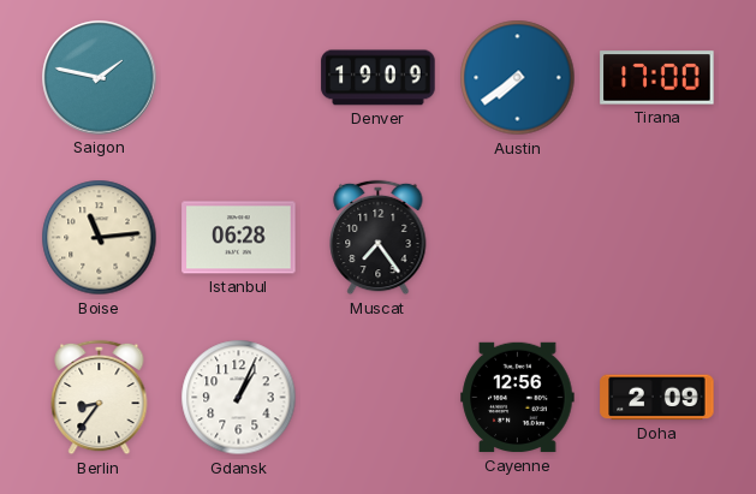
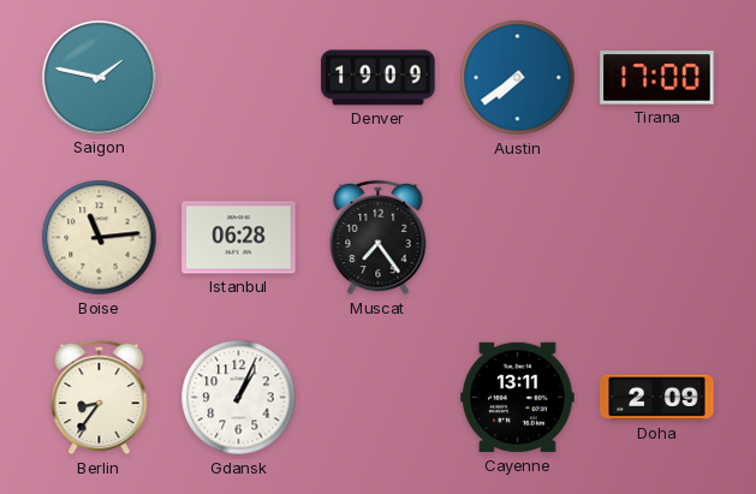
Cayenne: 12:56 -> 13:11 (518, 398)
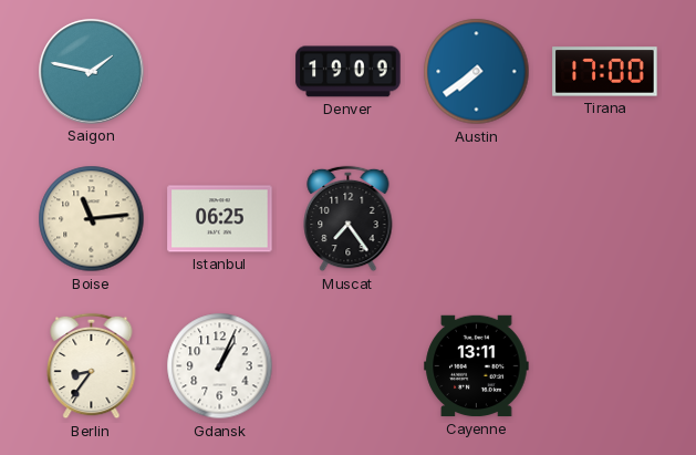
Istanbul: 06:28 -> 06:25 (220, 219)
Doha: 2:09 -> none (657, 398)
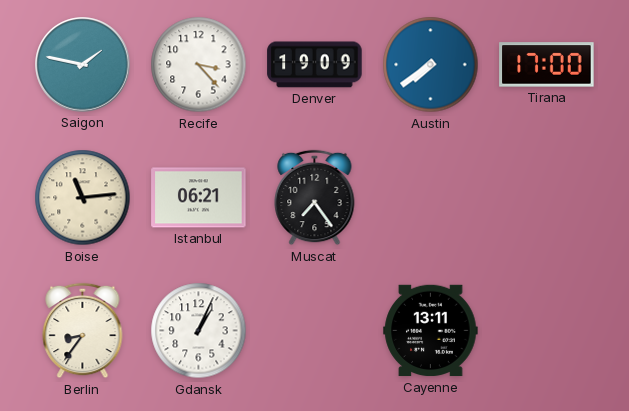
Recife: none -> 3:23 (199, 65)
Istanbul: 06:25 -> 06:21 (199, 198)
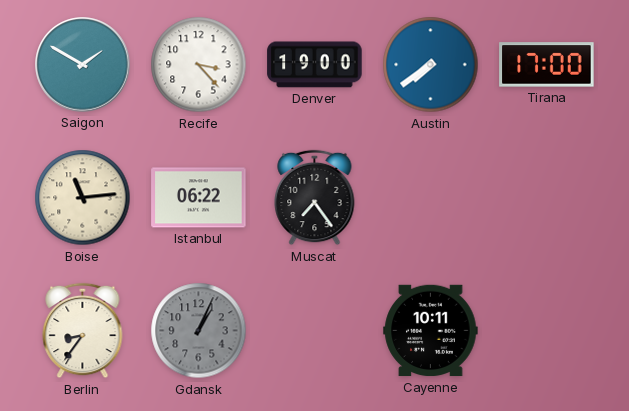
Saigon: 1:47 -> 1:50 (83, 65)
Denver: 19:09 -> 19:00 (315, 65)
Istanbul: 06:21 -> 06:22 (199, 198)
Gdansk dial: white -> grey (199, 331)
Cayenne: 13:11 -> 10:11 (431, 331)
